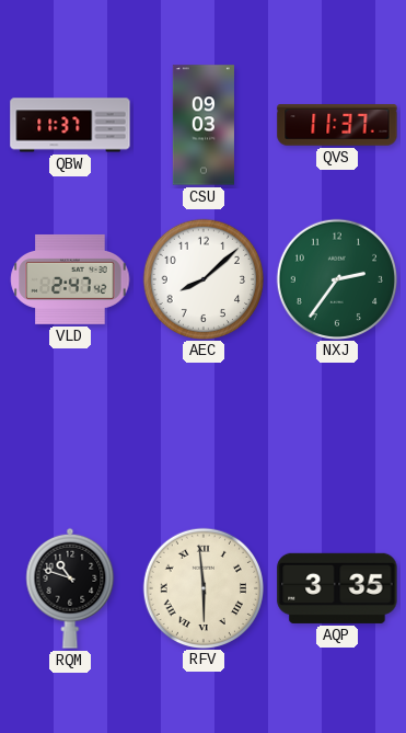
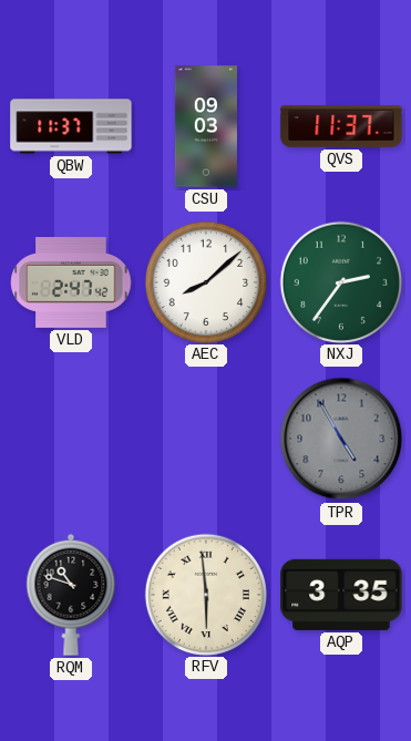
TPR: none -> 4:55 (341, 439)
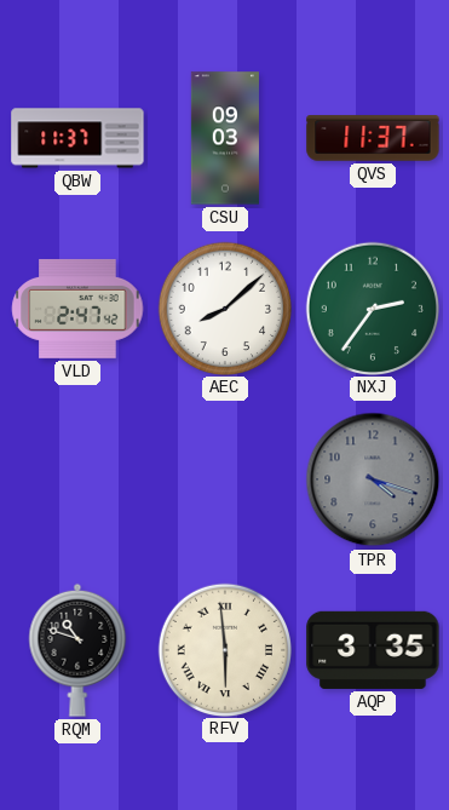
TPR: 4:55 -> 4:18 (373, 479)
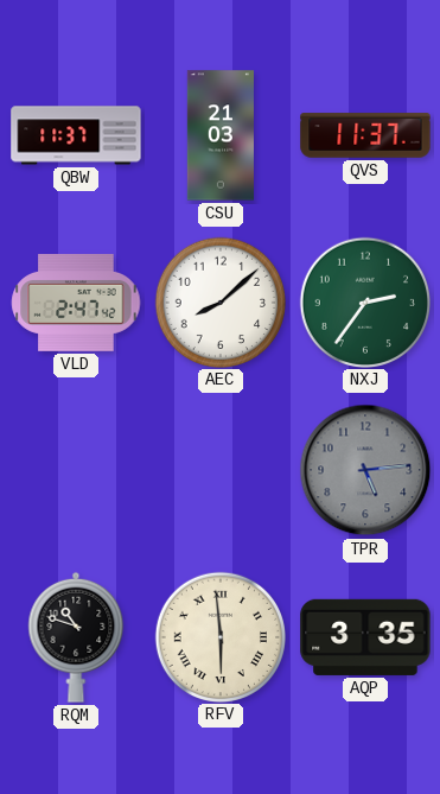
CSU: 09:03 -> 21:03 (221, 135)
TPR: 4:18 -> 5:14 (365, 470)
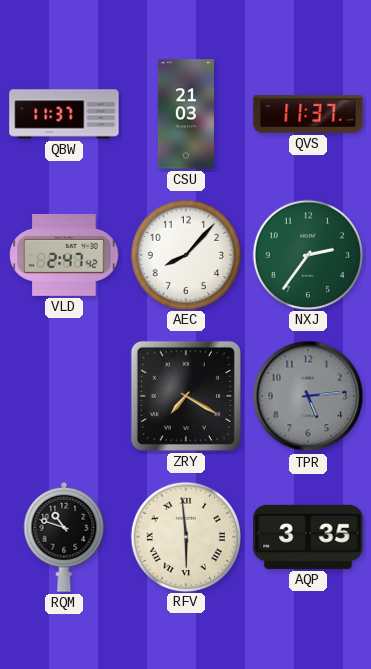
AEC: 8:08 -> 8:07 (185, 254)
ZRY: none -> 7:20 (186, 396)
